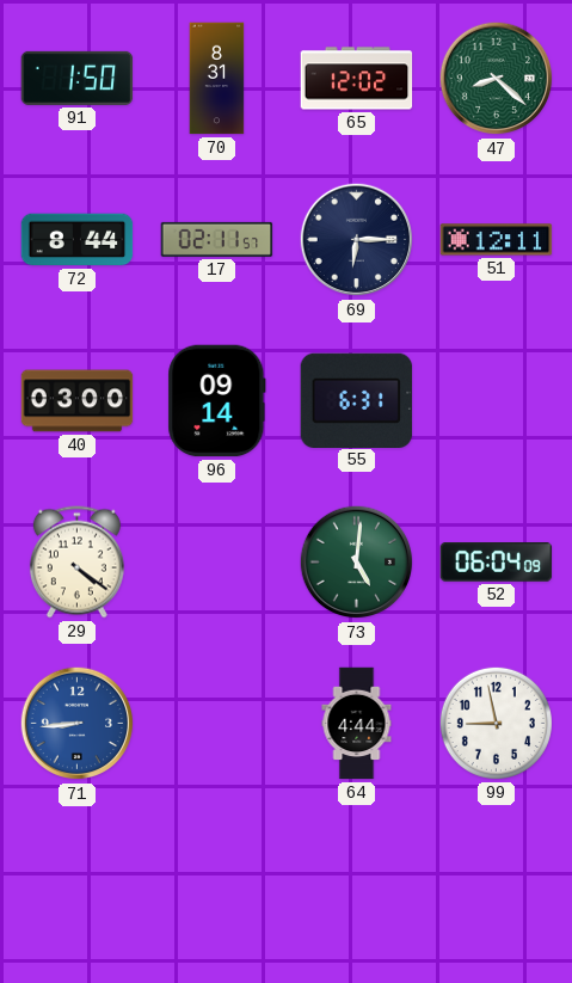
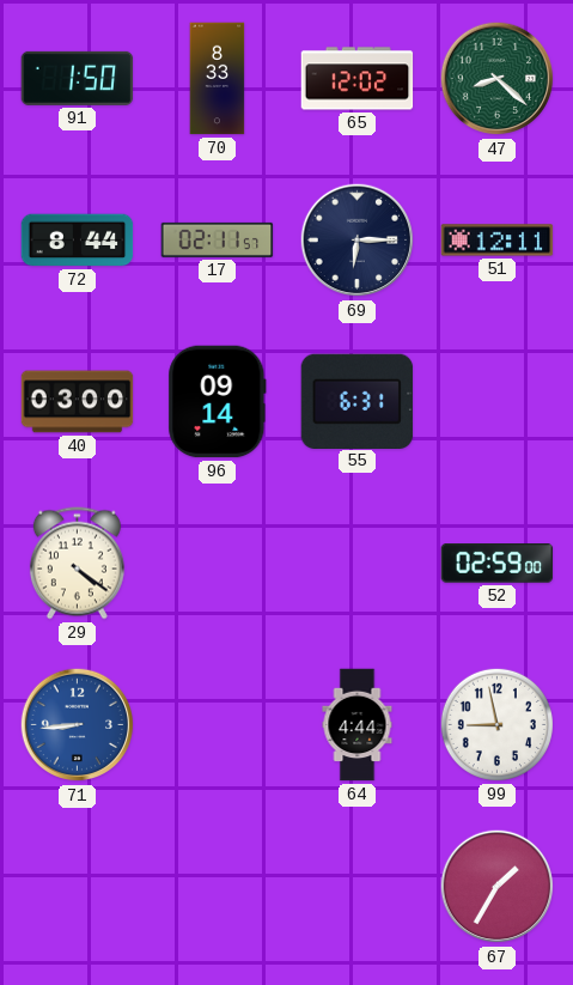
70: 8:31 -> 8:33 (218, 79)
73: 5:01 -> none (357, 563)
52: 06:04 -> 02:59 (498, 564)
67: none -> 1:35 (498, 887)
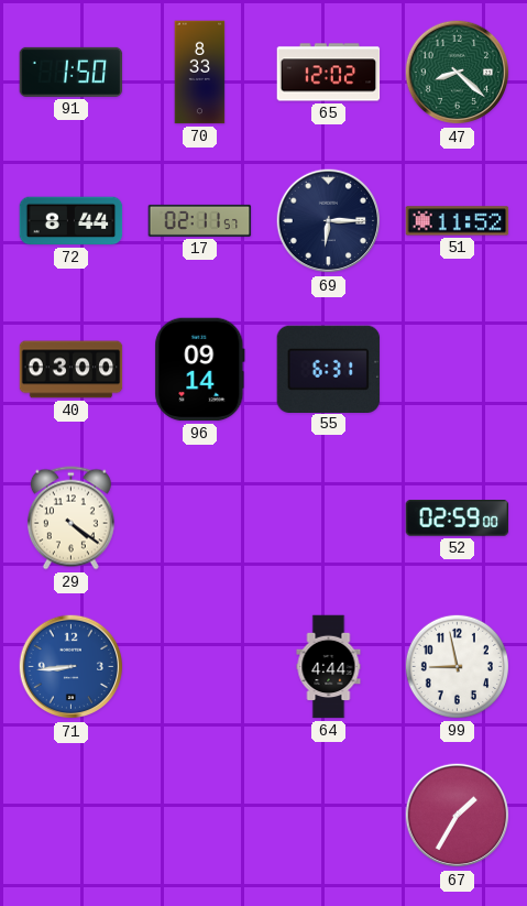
51: 12:11 -> 11:52 (458, 221)
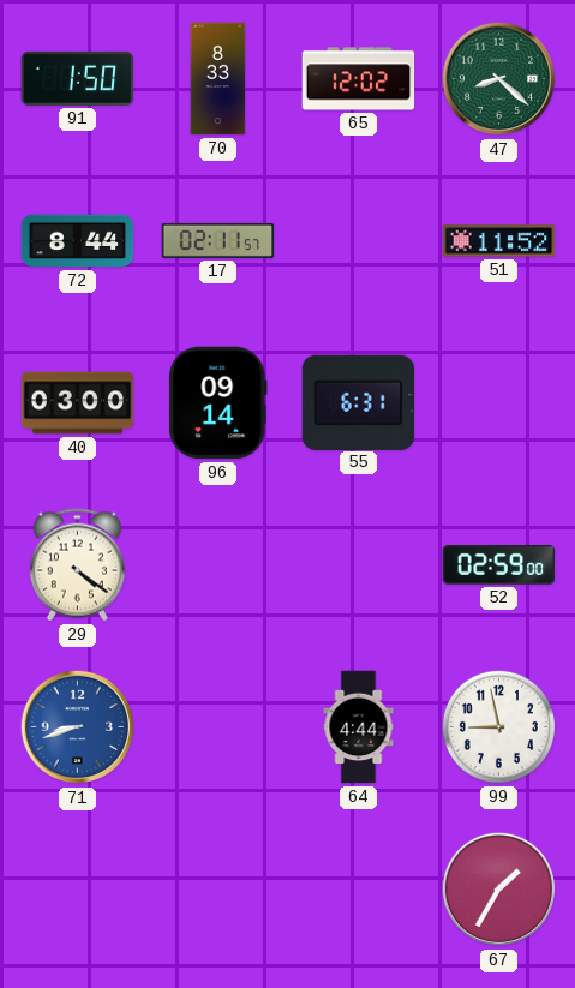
69: 6:15 -> none (329, 221)
71: 8:44 -> 8:42 (78, 727)
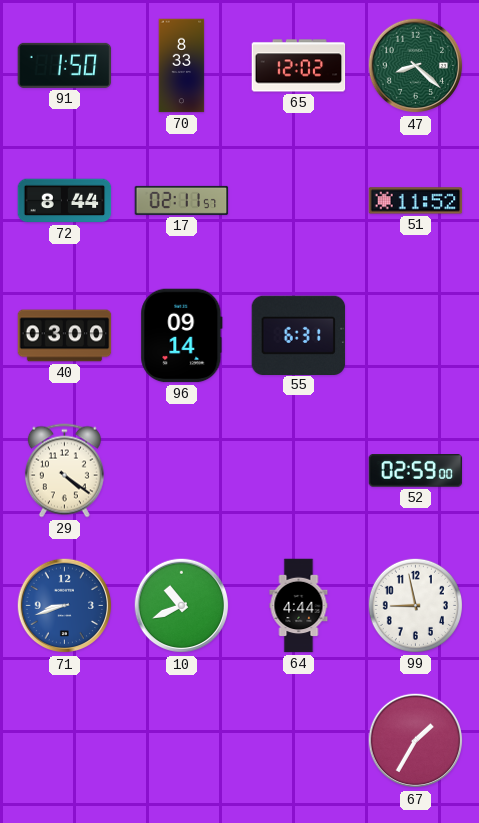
10: none -> 10:41 (182, 606)
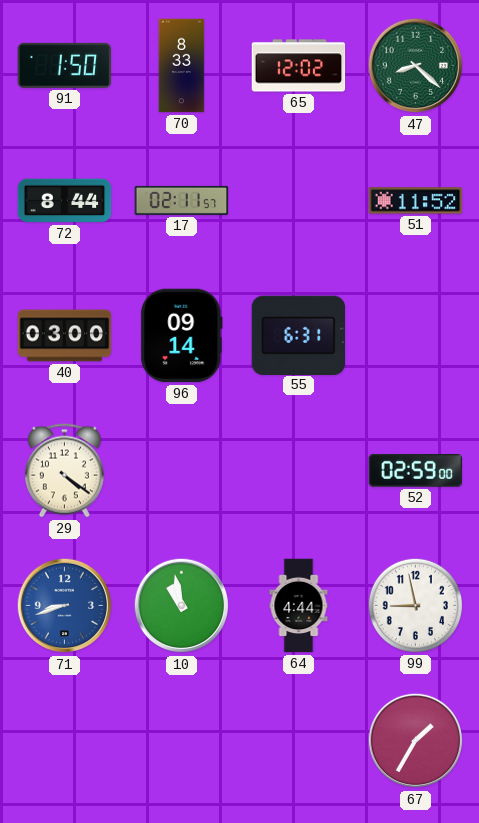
10: 10:41 -> 10:58 (182, 606)
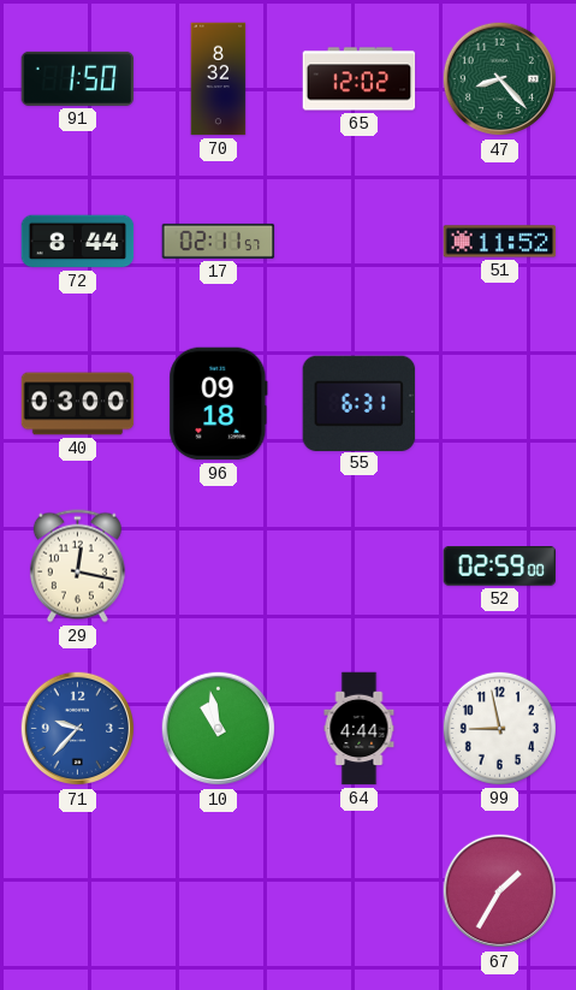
70: 8:33 -> 8:32 (219, 79)
47: 8:22 -> 8:23 (500, 79)
96: 09:14 -> 09:18 (219, 404)
29: 4:21 -> 12:17 (77, 567)
71: 8:42 -> 9:37 (78, 729)
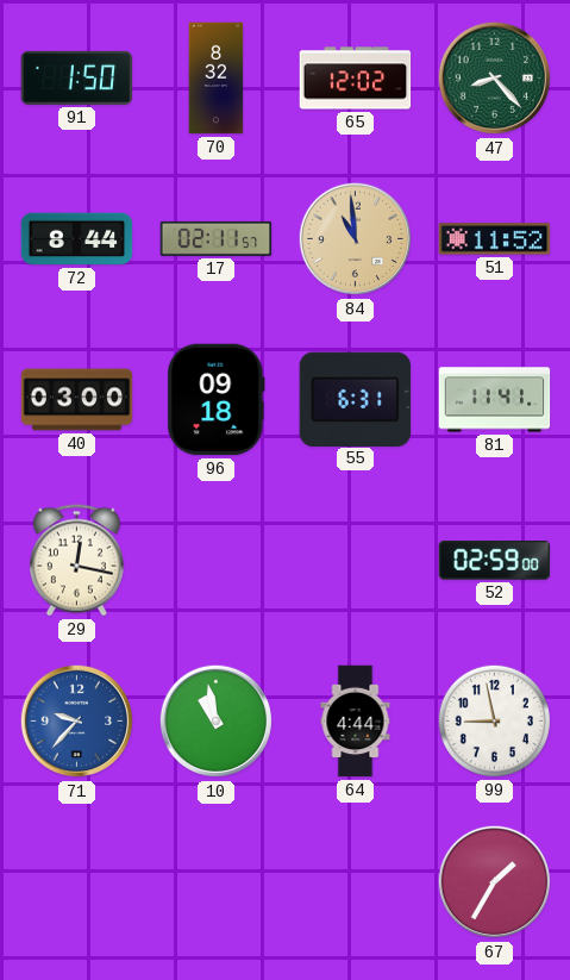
84: none -> 10:59 (356, 239)
81: none -> 11:41 (495, 400)
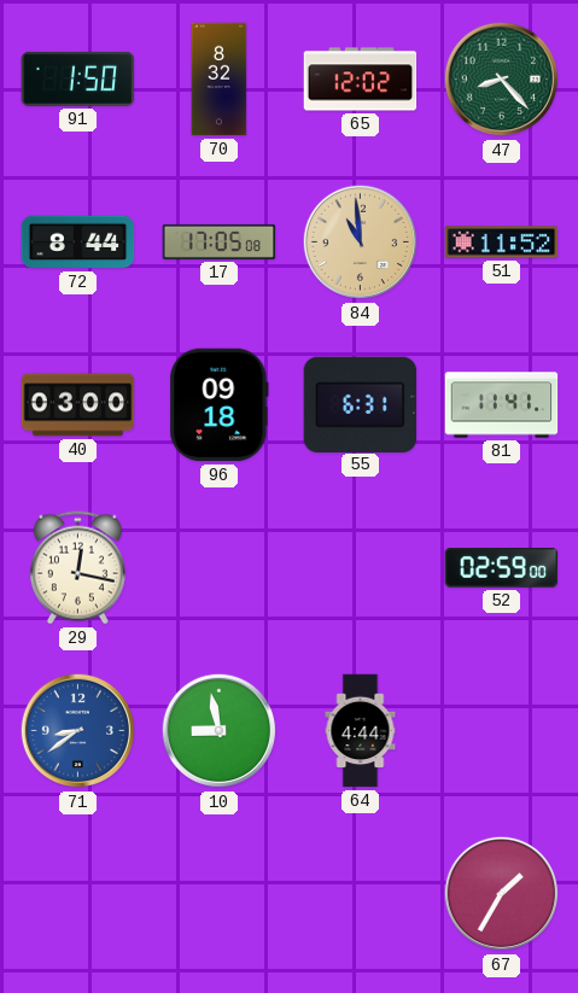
17: 02:11 -> 17:05 (220, 241)
71: 9:37 -> 8:39 (78, 731)
10: 10:58 -> 8:58 (220, 731)
99: 8:58 -> none (494, 720)
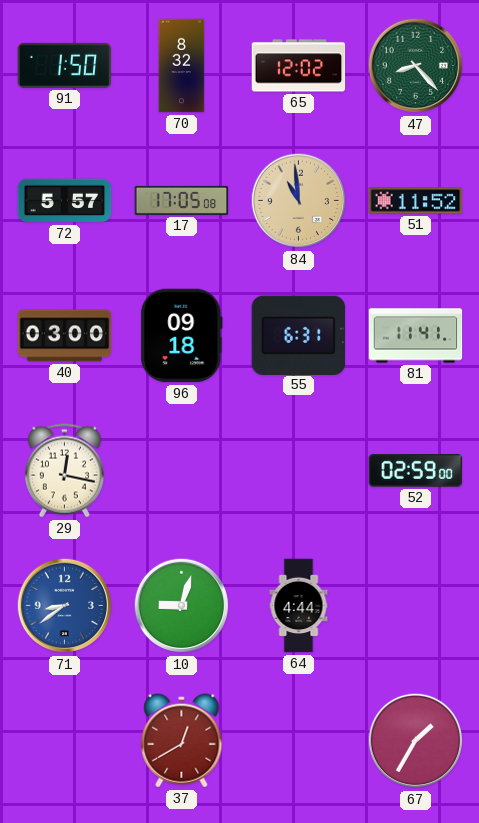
72: 8:44 -> 5:57 (65, 201)
10: 8:58 -> 9:03 (182, 606)
37: none -> 12:40 (182, 741)
